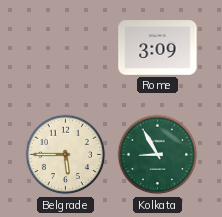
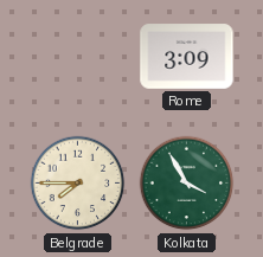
Belgrade: 5:45 -> 7:45 (78, 184)
Kolkata: 8:55 -> 3:55 (187, 184)
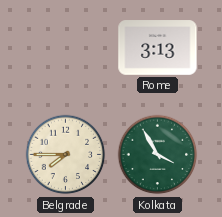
Rome: 3:09 -> 3:13 (158, 48)
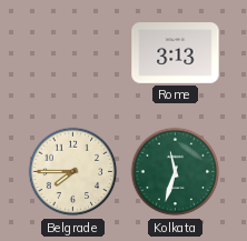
Kolkata: 3:55 -> 11:33 (176, 172)
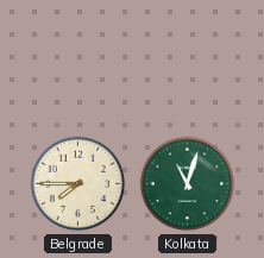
Rome: 3:13 -> none (176, 53)
Kolkata: 11:33 -> 11:03 (188, 184)
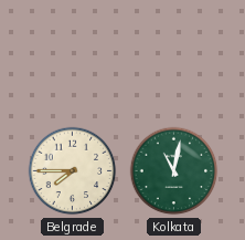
Kolkata: 11:03 -> 11:02 (174, 171)
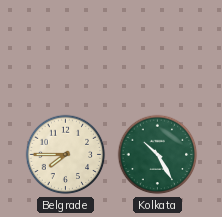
Kolkata: 11:02 -> 10:25 (158, 155)
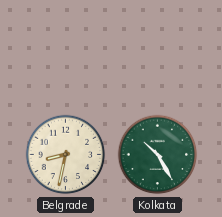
Belgrade: 7:45 -> 8:32 (66, 155)
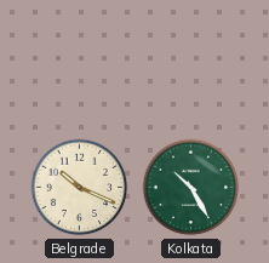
Belgrade: 8:32 -> 10:19 (80, 188)
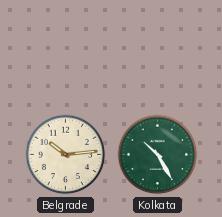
Belgrade: 10:19 -> 10:14 (66, 155)
